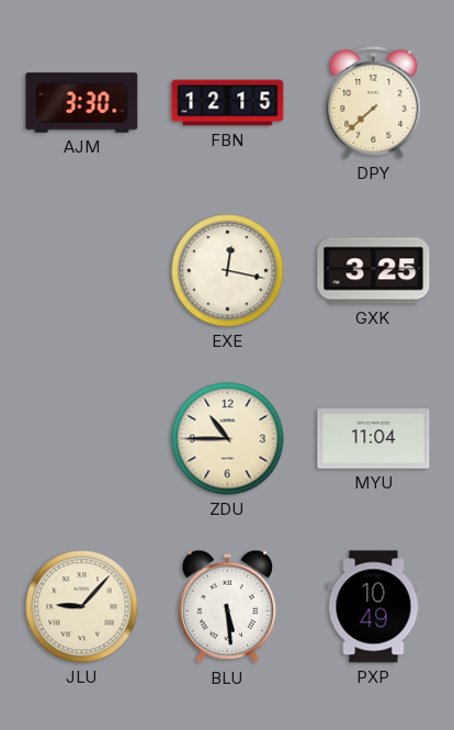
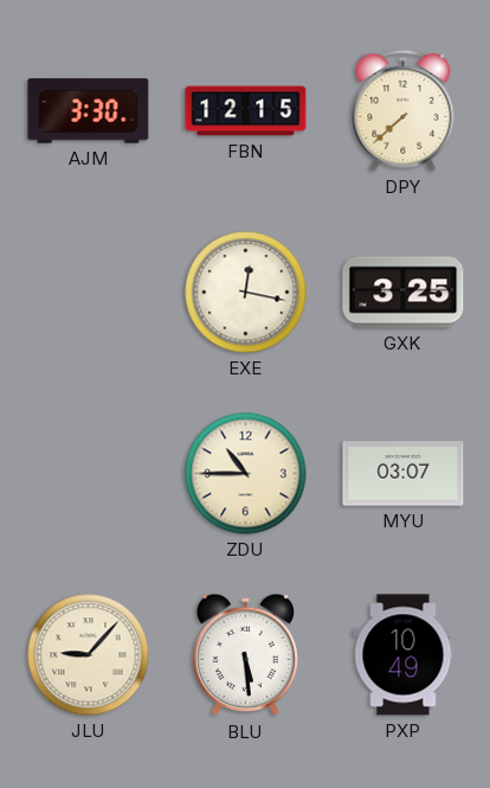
MYU: 11:04 -> 03:07 (404, 474)
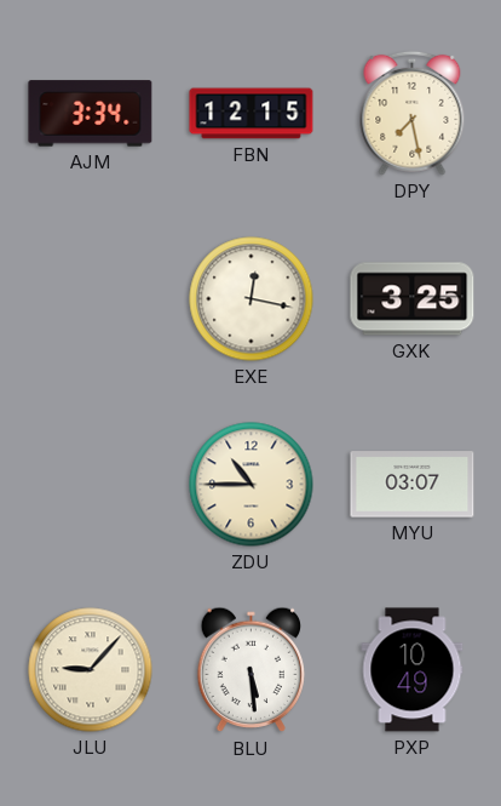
AJM: 3:30 -> 3:34 (91, 114)
DPY: 7:38 -> 7:28 (413, 113)
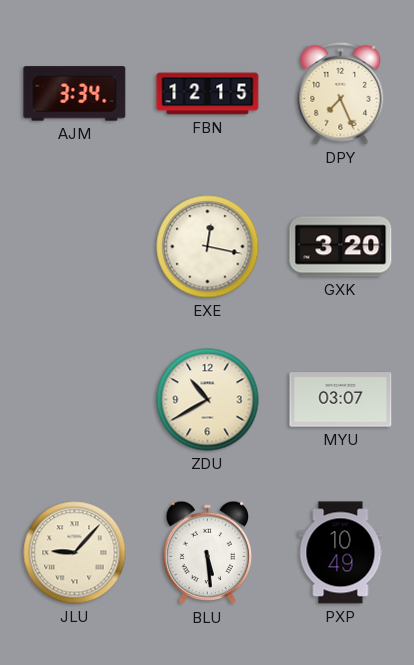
DPY: 7:28 -> 7:26 (341, 93)
GXK: 3:25 -> 3:20 (341, 247)
ZDU: 10:45 -> 10:40 (208, 400)
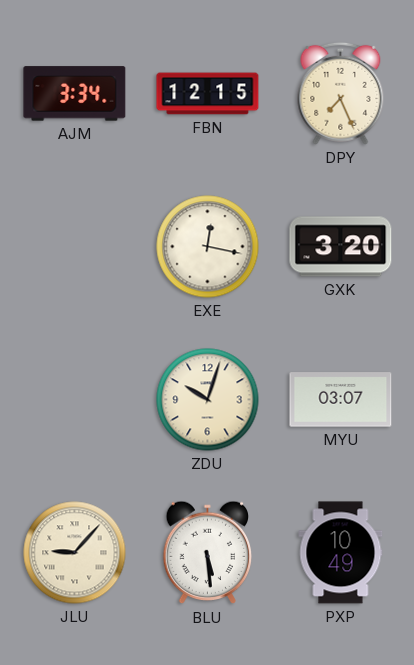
ZDU: 10:40 -> 10:03 (208, 400)
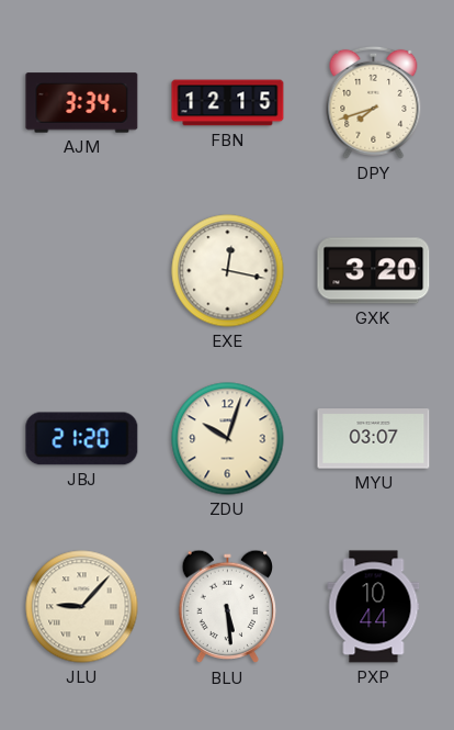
DPY: 7:26 -> 7:42 (374, 102)
JBJ: none -> 21:20 (82, 439)
PXP: 10:49 -> 10:44 (374, 607)
